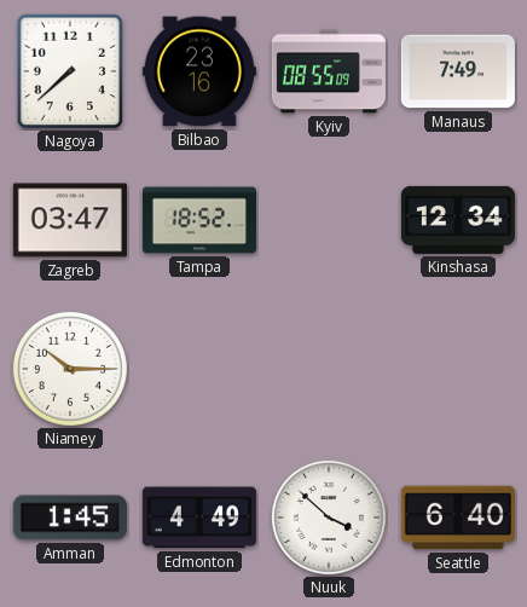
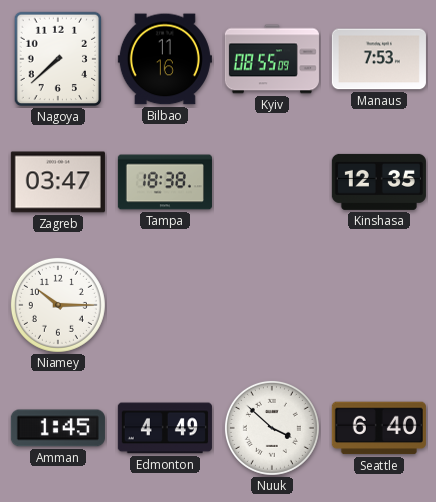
Bilbao: 23:16 -> 11:16 (165, 59)
Manaus: 7:49 -> 7:53 (379, 59)
Tampa: 18:52 -> 18:38 (165, 182)
Kinshasa: 12:34 -> 12:35 (379, 182)
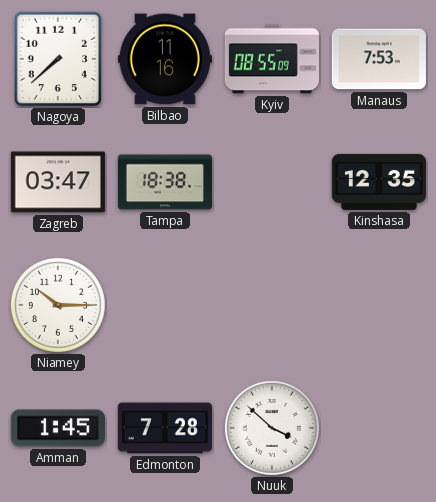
Edmonton: 4:49 -> 7:28 (165, 428)
Seattle: 6:40 -> none (379, 428)
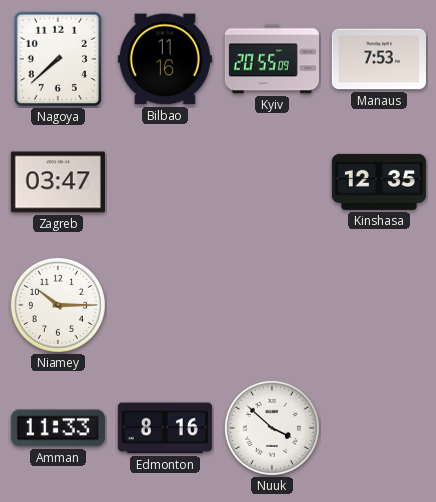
Kyiv: 08:55 -> 20:55 (272, 59)
Tampa: 18:38 -> none (165, 182)
Amman: 1:45 -> 11:33 (58, 428)
Edmonton: 7:28 -> 8:16 (165, 428)
